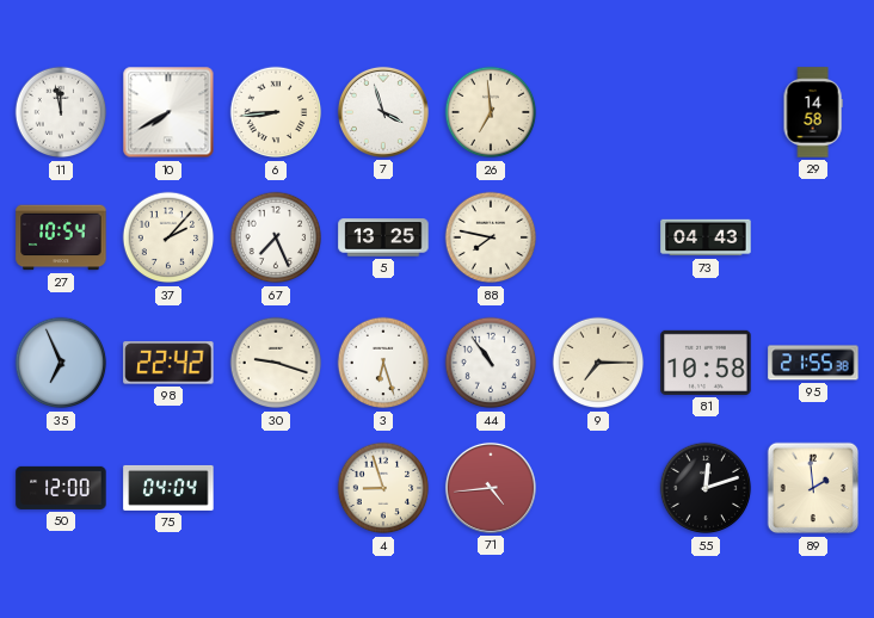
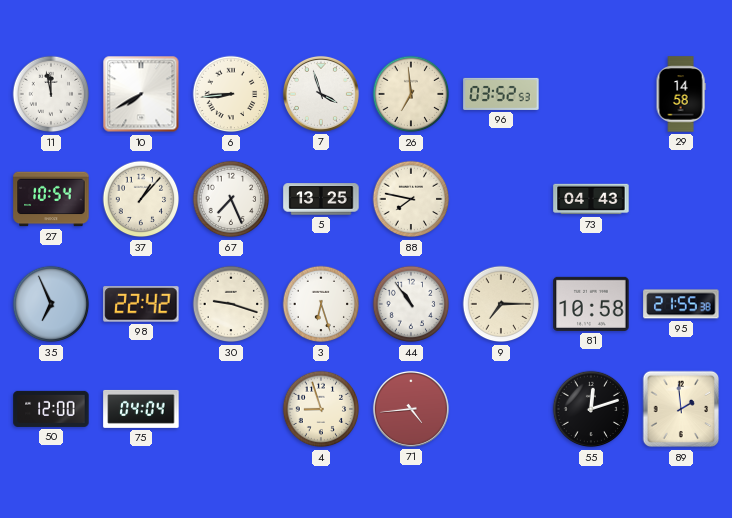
96: none -> 03:52 (501, 94)
37: 2:07 -> 1:07 (141, 199)
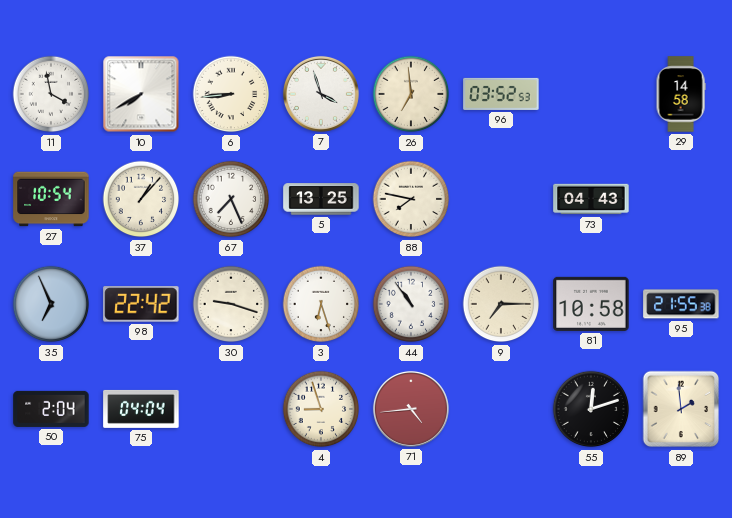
11: 11:58 -> 3:58 (51, 94)
50: 12:00 -> 2:04 (51, 409)
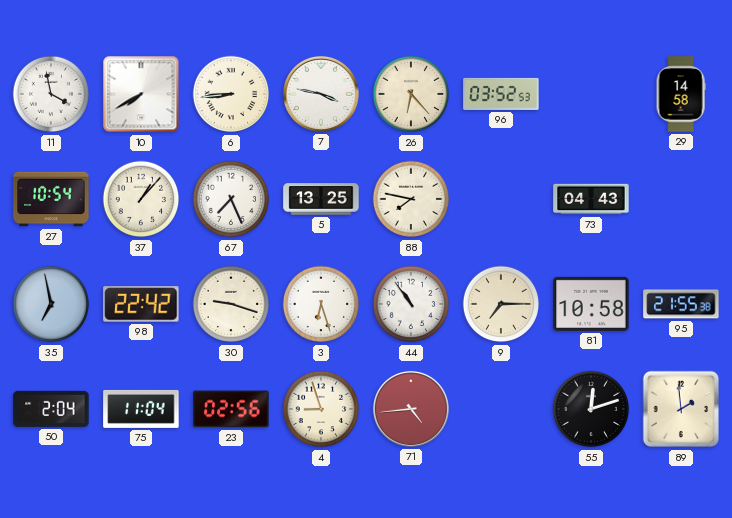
7: 3:57 -> 3:47 (321, 94)
26: 6:59 -> 6:23 (411, 94)
35: 6:56 -> 6:58 (51, 304)
75: 04:04 -> 11:04 (141, 409)
23: none -> 02:56 (231, 409)
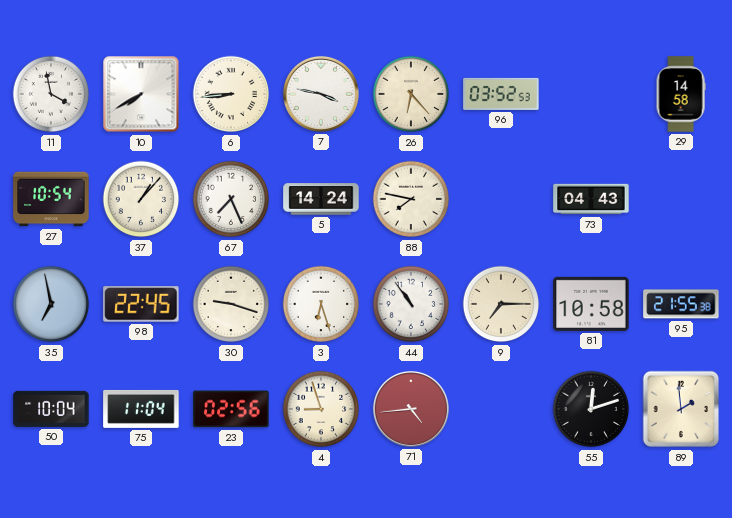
5: 13:25 -> 14:24 (321, 199)
98: 22:42 -> 22:45 (141, 304)
50: 2:04 -> 10:04 (51, 409)
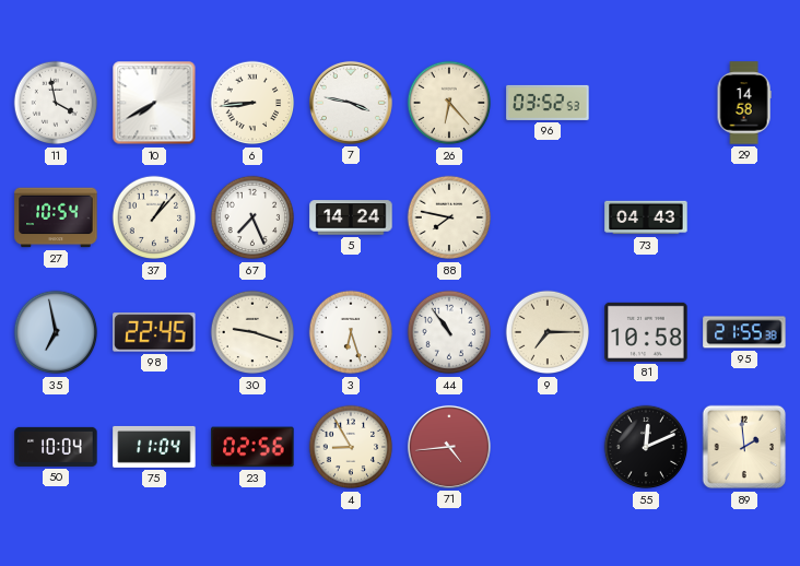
4: 8:57 -> 8:55 (351, 447)
55: 12:12 -> 12:11 (646, 447)
